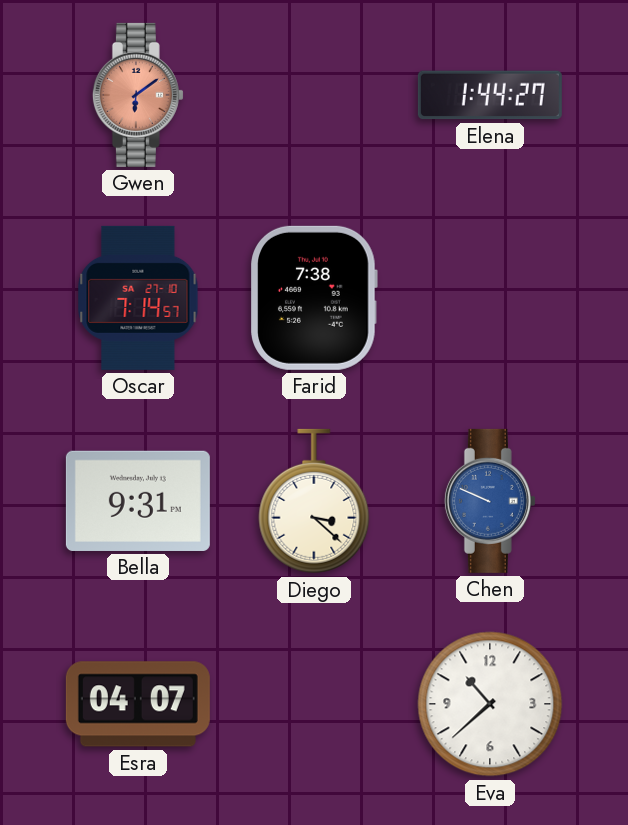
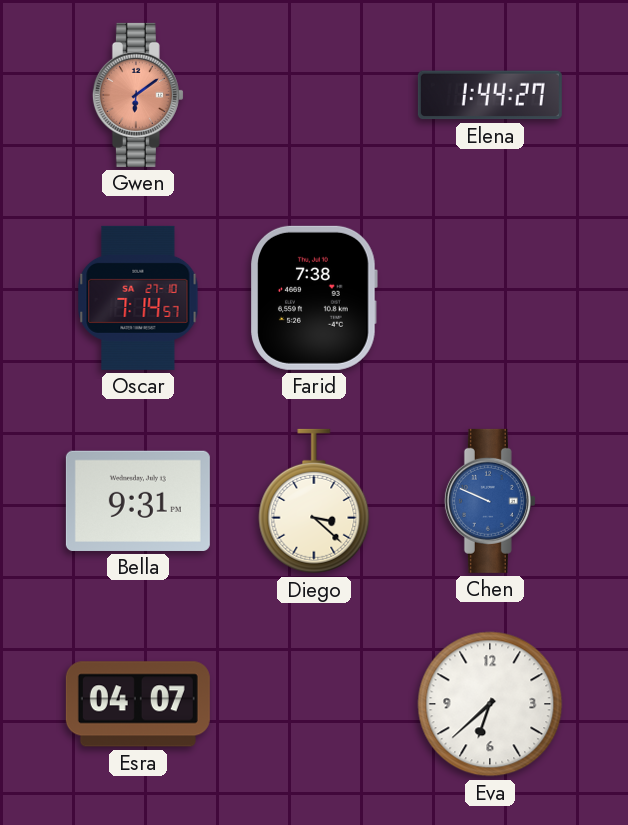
Eva: 10:38 -> 6:38 (490, 704)
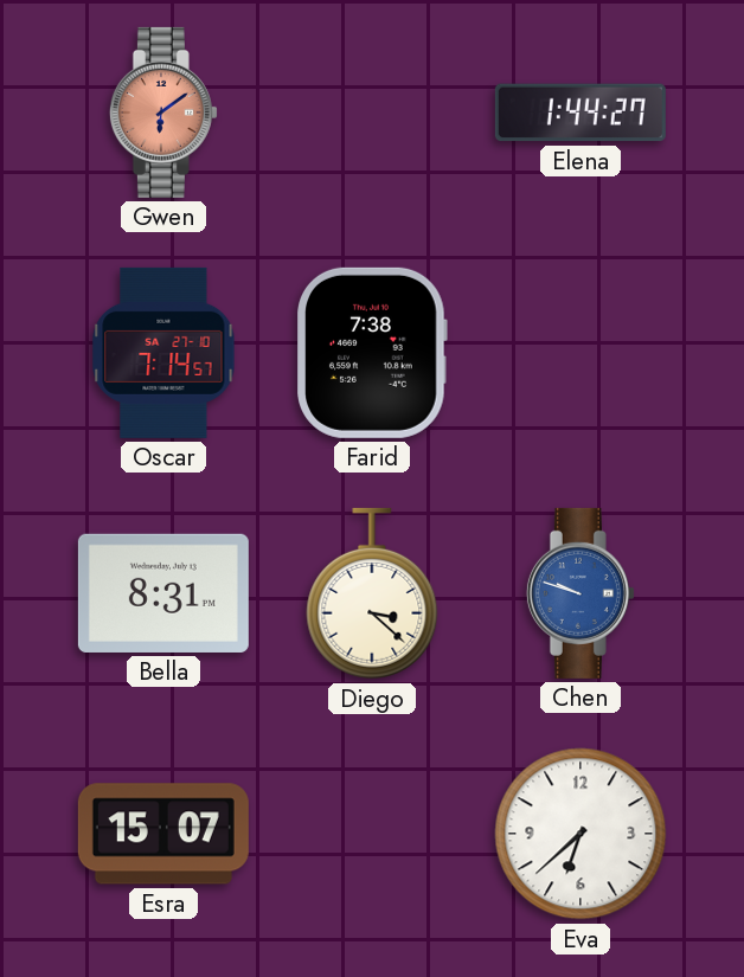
Bella: 9:31 -> 8:31 (163, 593)
Chen: 9:49 -> 9:48 (581, 593)
Esra: 04:07 -> 15:07 (163, 834)
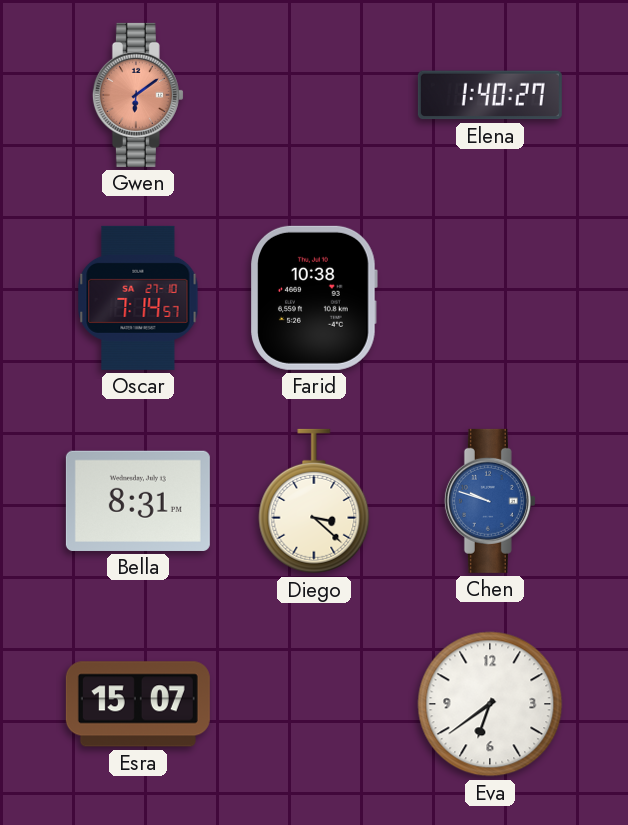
Elena: 1:44 -> 1:40 (490, 95)
Farid: 7:38 -> 10:38 (314, 298)
Eva: 6:38 -> 6:39 (490, 704)
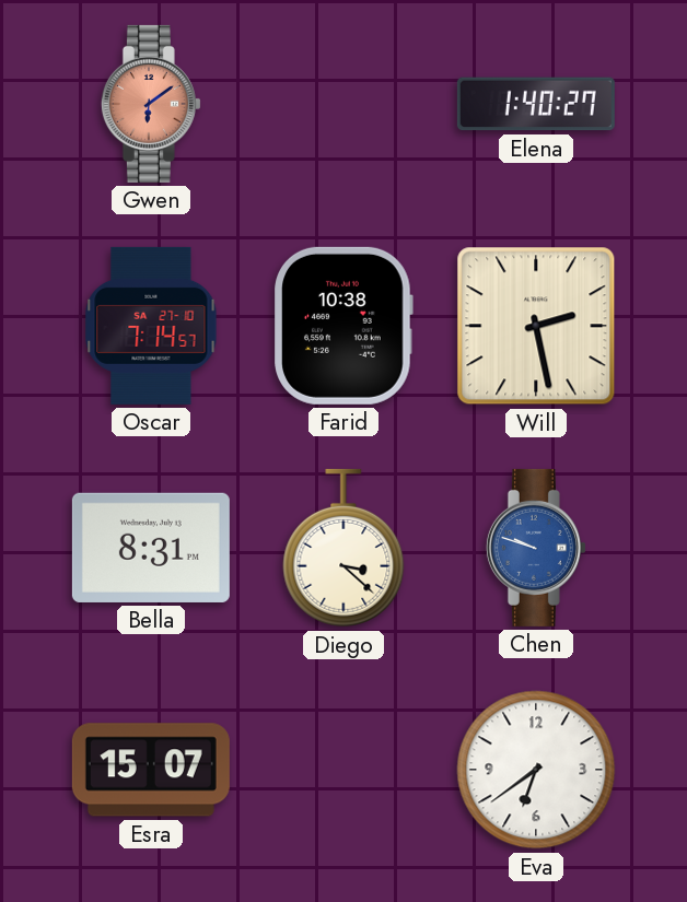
Will: none -> 2:28 (536, 326)
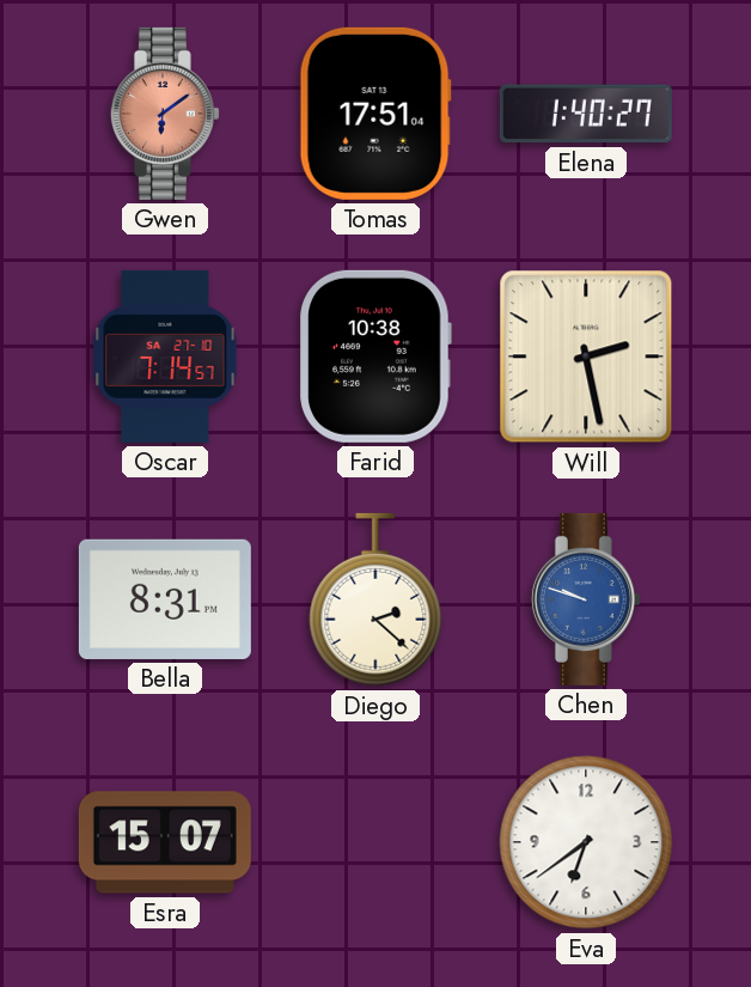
Tomas: none -> 17:51 (375, 114)
Diego: 3:22 -> 2:22 (375, 599)
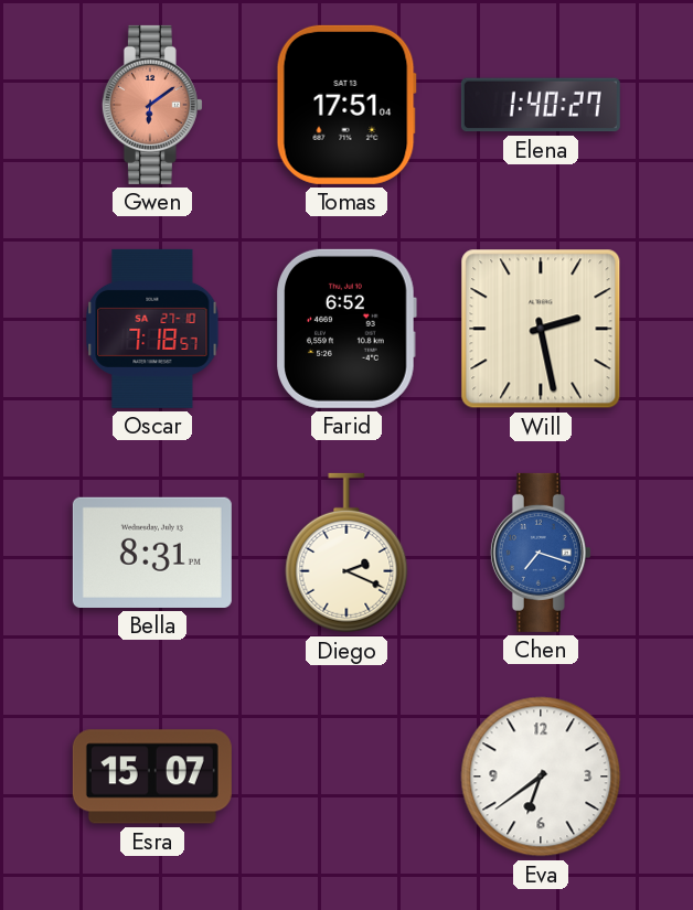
Oscar: 7:14 -> 7:18 (152, 329)
Farid: 10:38 -> 6:52 (346, 329)
Diego: 2:22 -> 2:19 (346, 553)
Chen: 9:48 -> 7:18 (541, 553)
